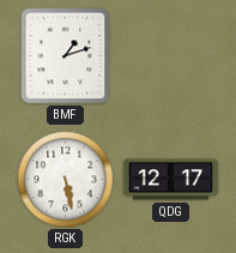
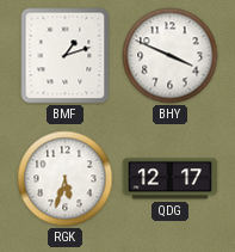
BHY: none -> 3:49 (171, 56)
RGK: 5:28 -> 5:33 (66, 179)
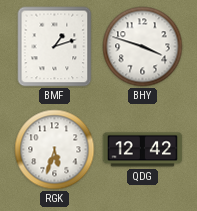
BHY: 3:49 -> 3:48 (143, 47)
QDG: 12:17 -> 12:42 (143, 150)
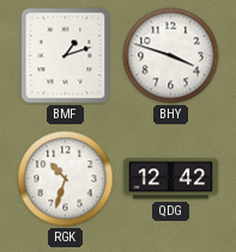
RGK: 5:33 -> 10:33 (66, 179)
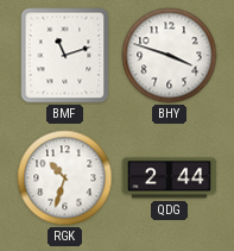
BMF: 1:12 -> 11:12 (65, 56)
QDG: 12:42 -> 2:44 (170, 178)
